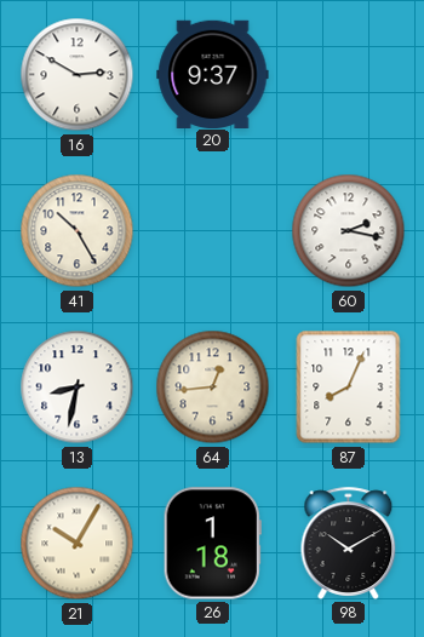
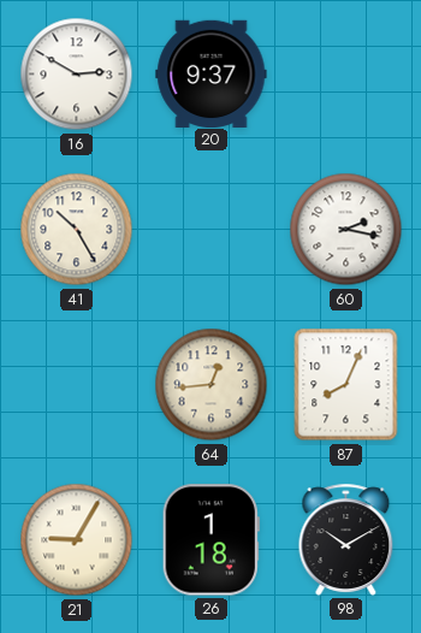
13: 8:32 -> none (78, 388)
21: 10:05 -> 9:05 (77, 540)
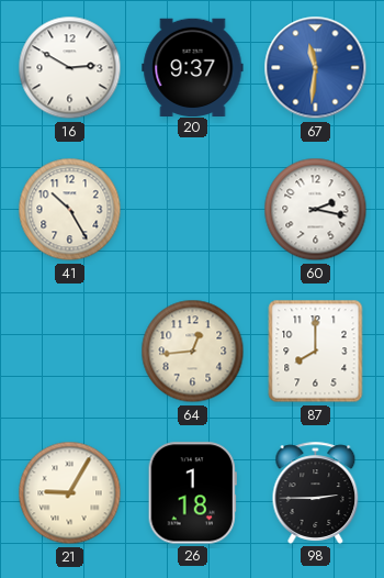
67: none -> 11:31 (316, 68)
87: 8:04 -> 8:00 (316, 352)
98: 10:10 -> 2:45 (316, 492)
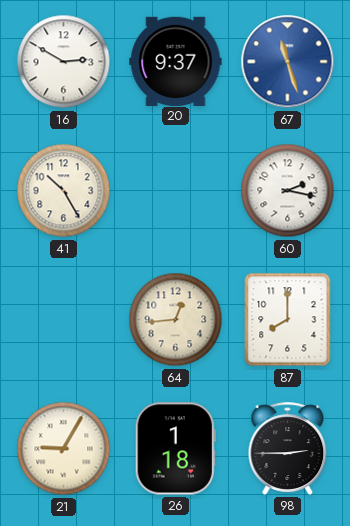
67: 11:31 -> 11:27 (288, 62)
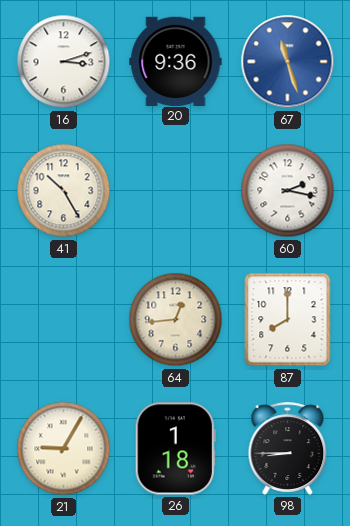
16: 2:50 -> 3:12 (64, 62)
20: 9:37 -> 9:36 (176, 61)
98: 2:45 -> 8:45 (288, 448)
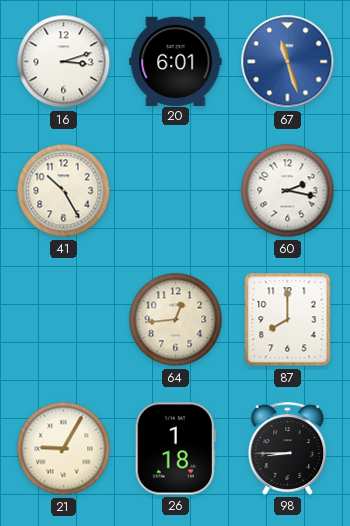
20: 9:36 -> 6:01 (176, 61)
